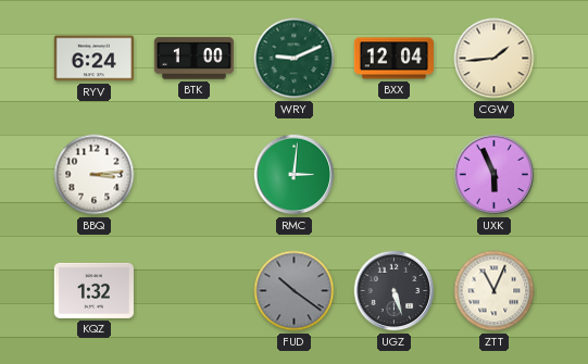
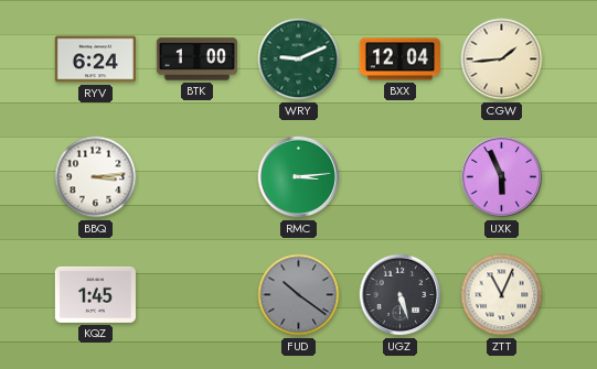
RMC: 3:01 -> 3:14 (299, 177)
KQZ: 1:32 -> 1:45 (95, 294)
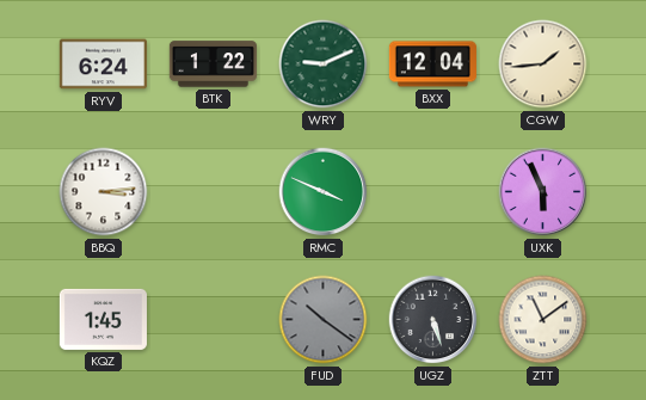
BTK: 1:00 -> 1:22 (213, 64)
RMC: 3:14 -> 3:49 (324, 192)
ZTT: 11:04 -> 11:09 (543, 320)
